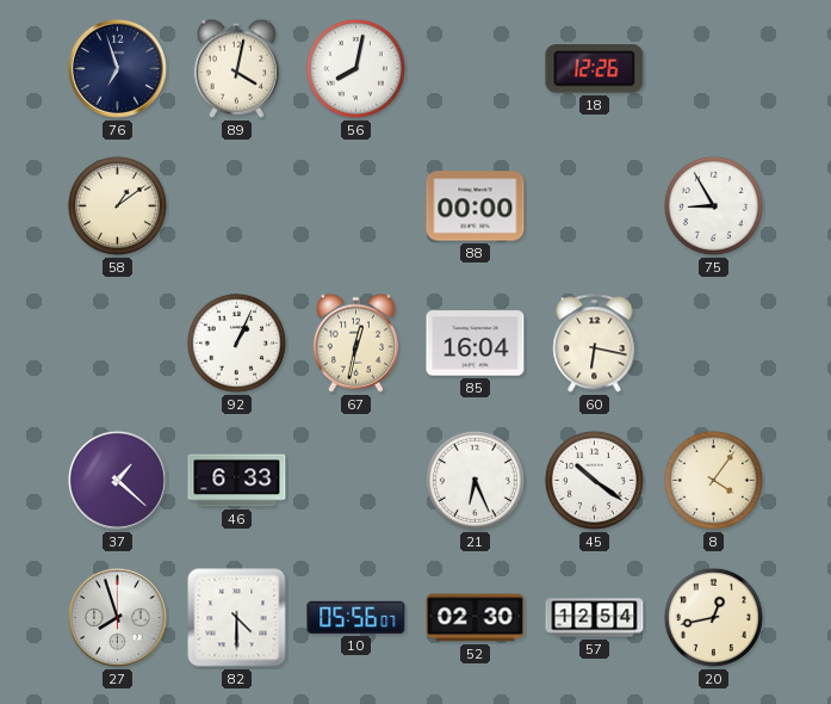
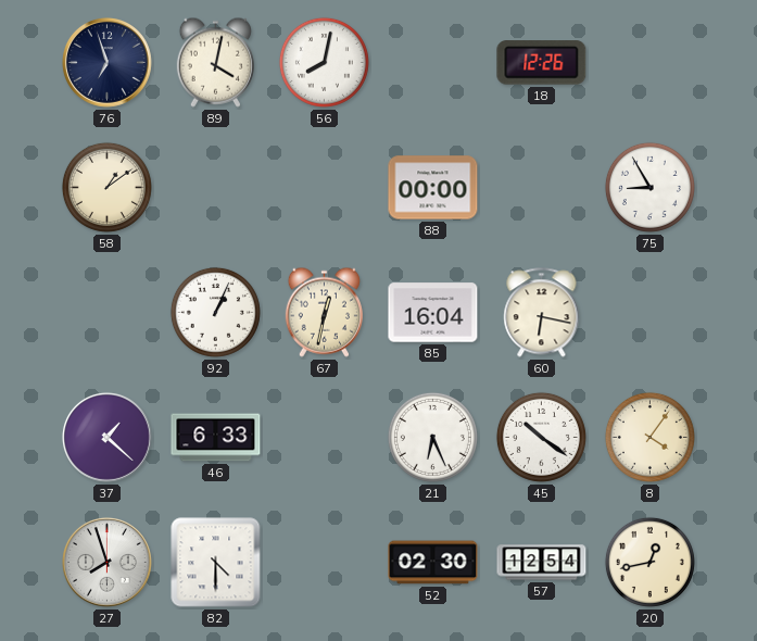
10: 05:56 -> none (356, 617)
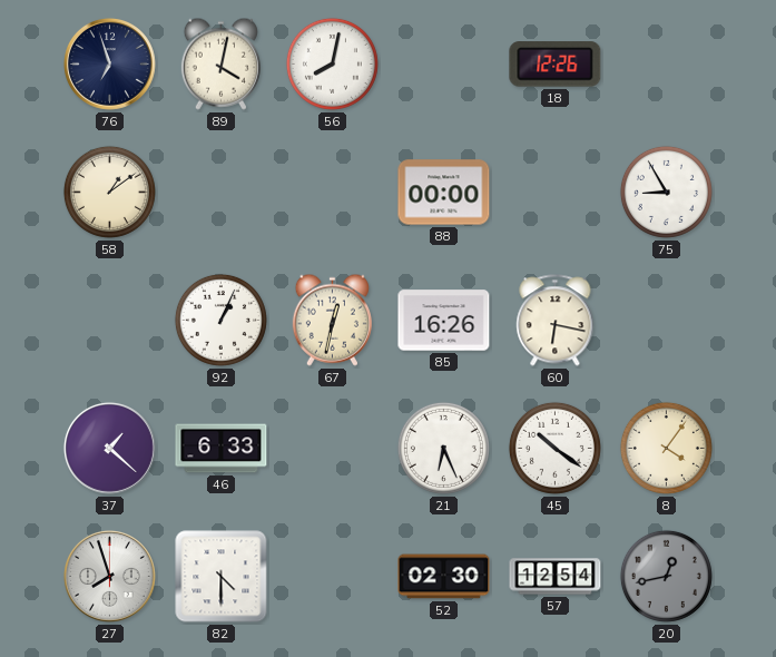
85: 16:04 -> 16:26 (444, 321)
20 dial: cream -> grey (666, 576)
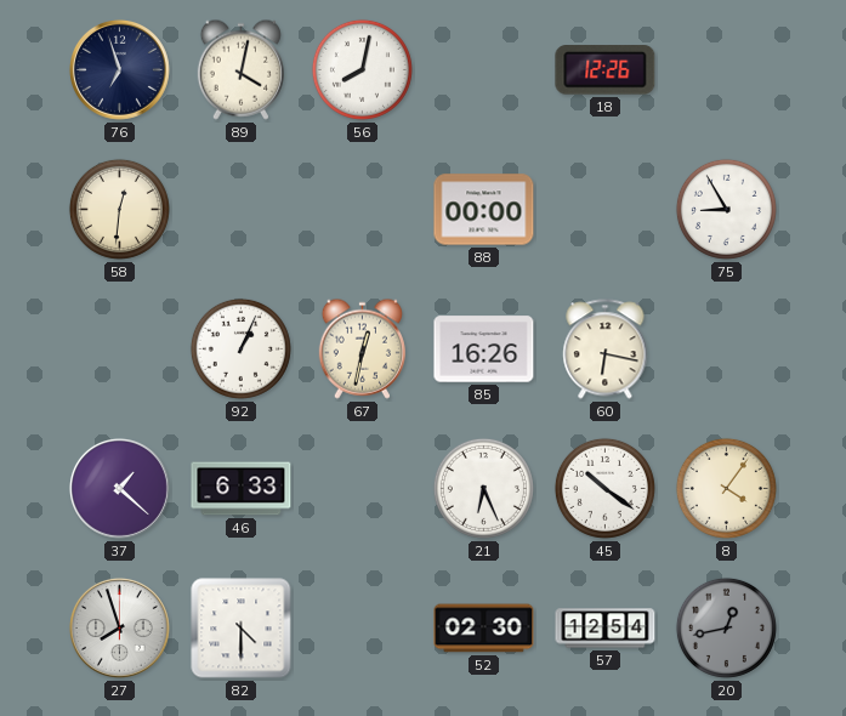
58: 1:09 -> 12:31 (119, 209)
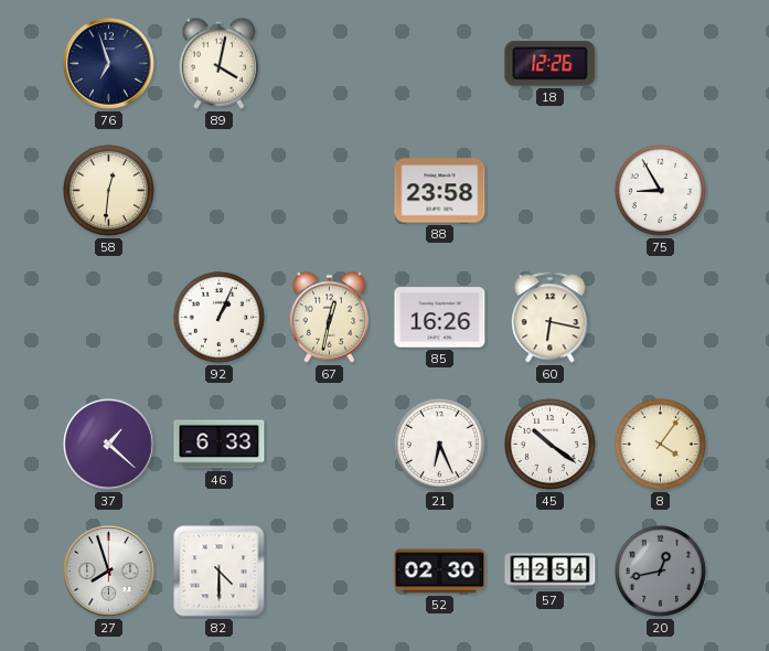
56: 8:02 -> none (362, 69)
88: 00:00 -> 23:58 (440, 191)
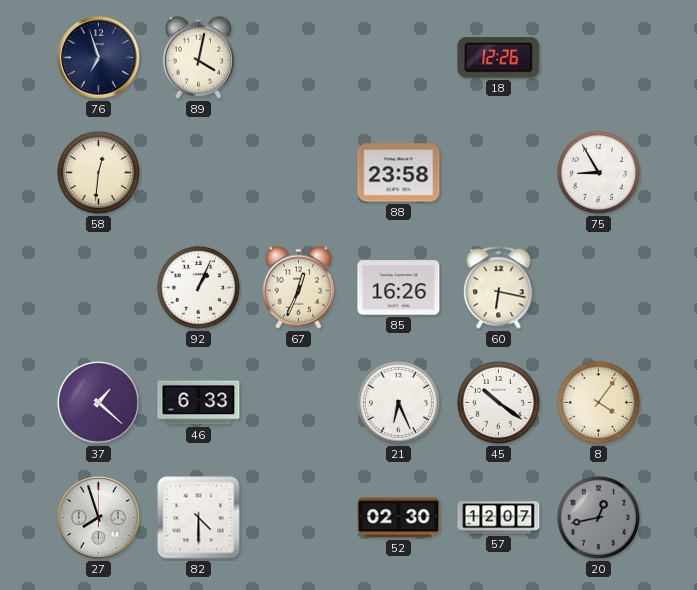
67: 12:32 -> 12:34 (298, 287)
57: 12:54 -> 12:07 (499, 518)
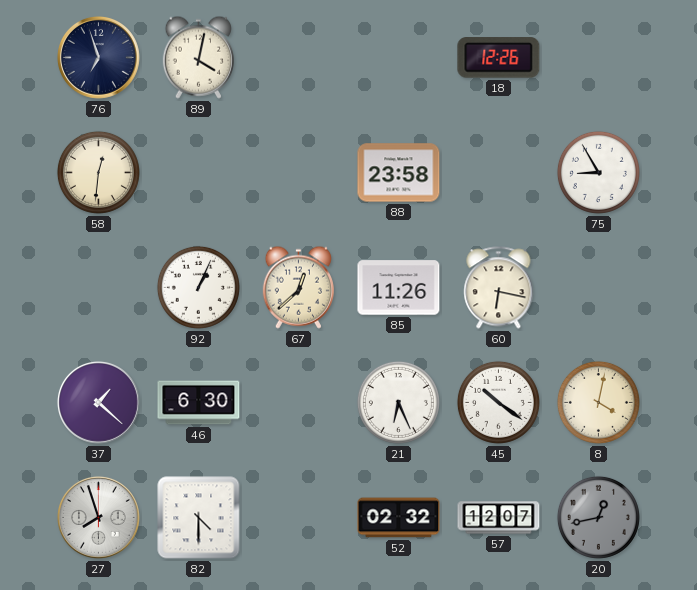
67: 12:34 -> 12:38 (298, 287)
85: 16:26 -> 11:26 (399, 288)
46: 6:33 -> 6:30 (199, 403)
8: 4:06 -> 4:02 (598, 402)
52: 02:30 -> 02:32 (399, 518)
